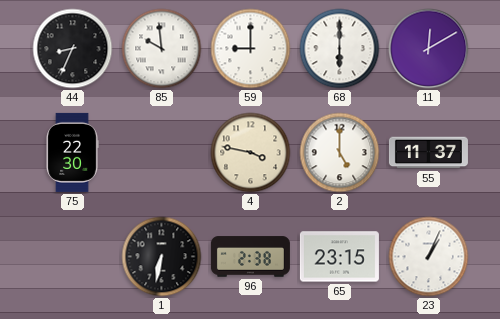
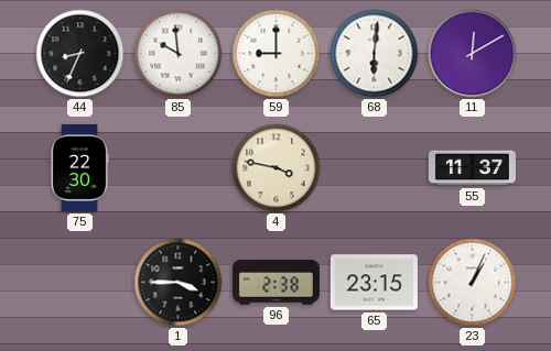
68: 6:00 -> 6:01 (375, 54)
2: 5:00 -> none (340, 153)
1: 6:32 -> 3:45 (179, 283)
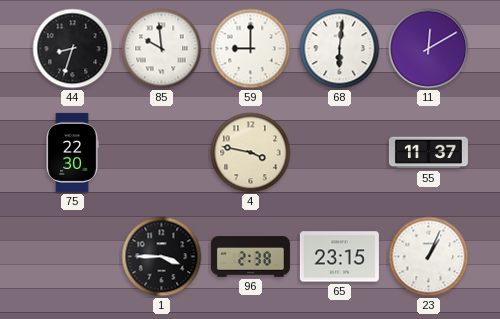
44: 8:34 -> 8:33 (73, 49)
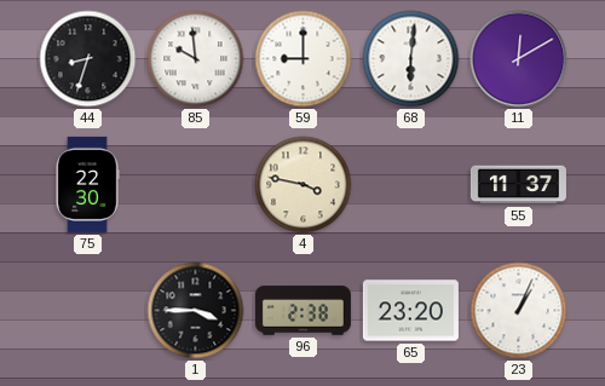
65: 23:15 -> 23:20 (410, 311)
